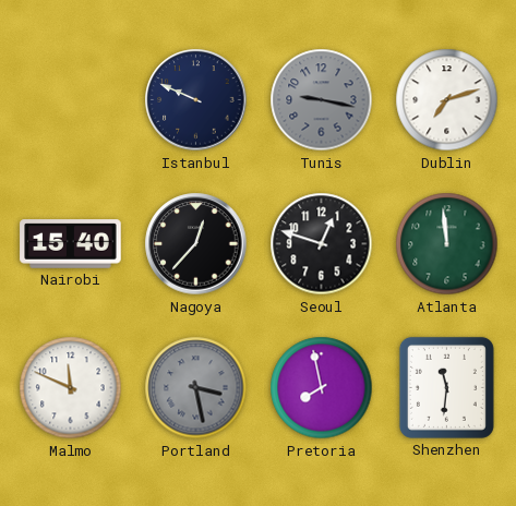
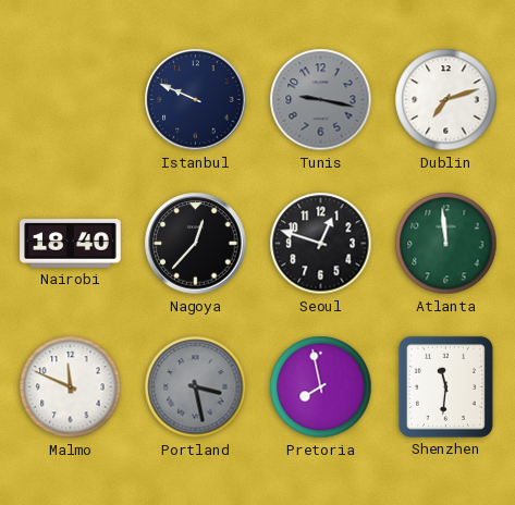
Nairobi: 15:40 -> 18:40 (71, 244)
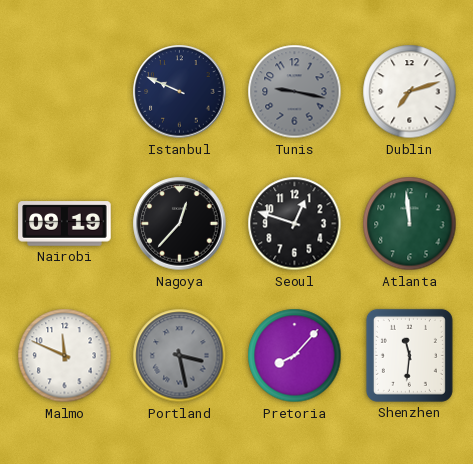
Nairobi: 18:40 -> 09:19 (65, 224)
Pretoria: 7:58 -> 8:07 (295, 356)
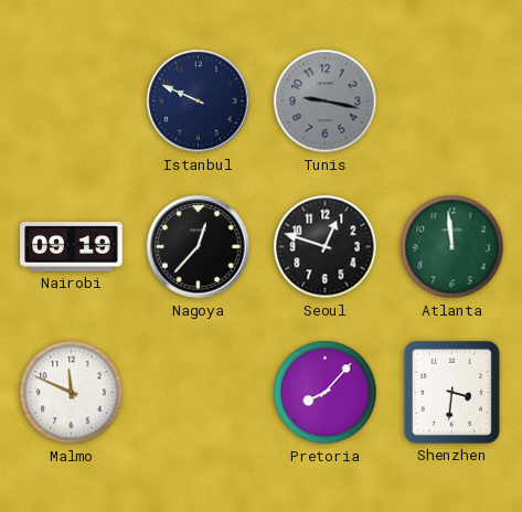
Dublin: 7:12 -> none (410, 92)
Portland: 3:28 -> none (180, 356)
Shenzhen: 11:31 -> 3:31 (451, 392)
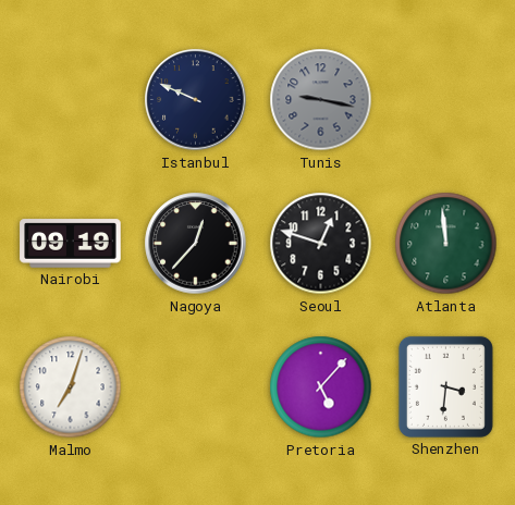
Malmo: 11:49 -> 7:03 (71, 387)
Pretoria: 8:07 -> 5:07 (321, 387)
